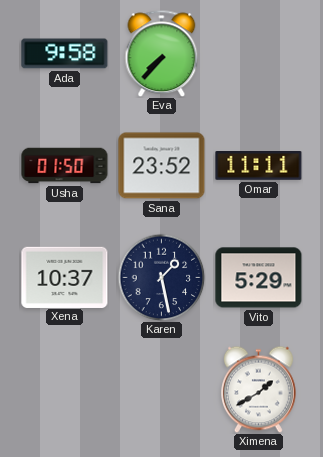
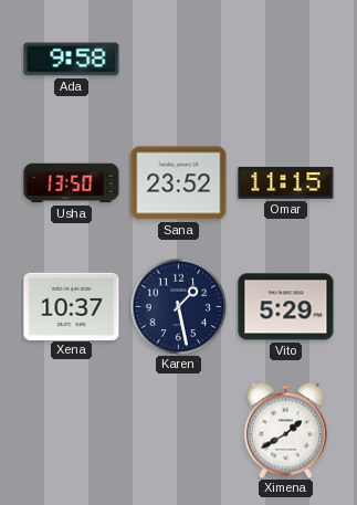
Eva: 7:37 -> none (162, 53)
Usha: 01:50 -> 13:50 (72, 183)
Omar: 11:11 -> 11:15 (286, 183)
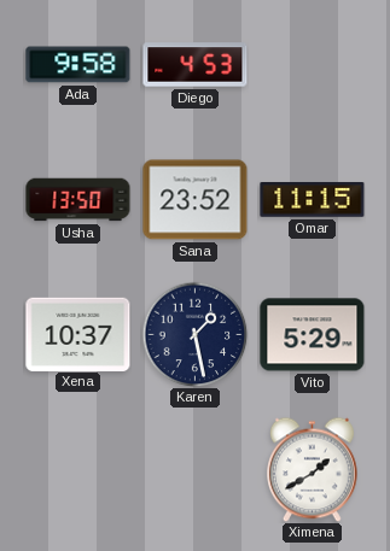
Diego: none -> 4:53 (196, 65)
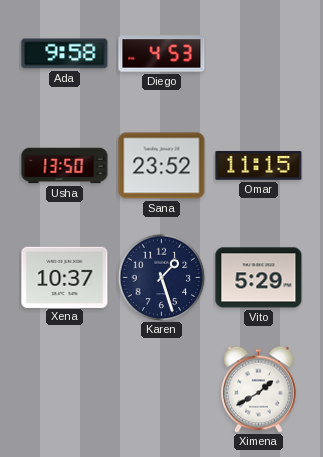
Karen: 1:28 -> 1:27 (161, 277)
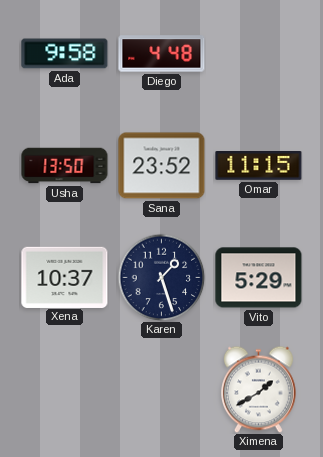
Diego: 4:53 -> 4:48 (162, 54)
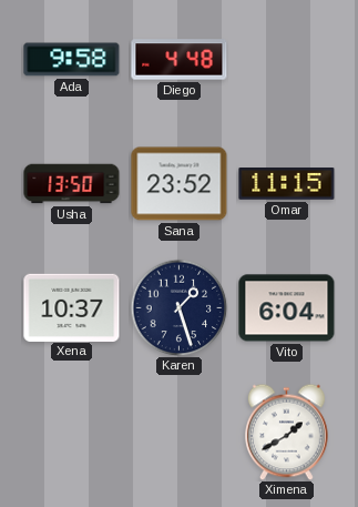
Vito: 5:29 -> 6:04 (287, 308)
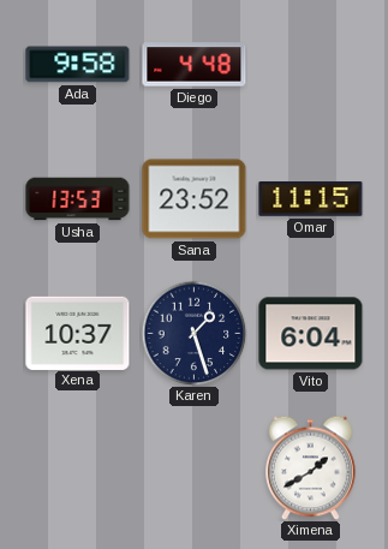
Usha: 13:50 -> 13:53 (78, 199)
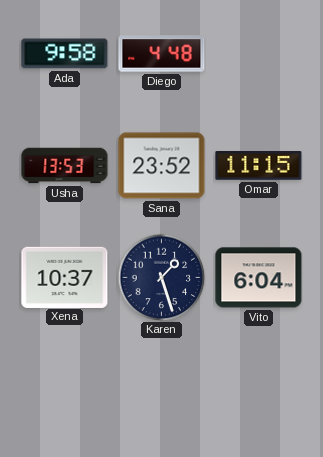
Ximena: 1:40 -> none (311, 467)
